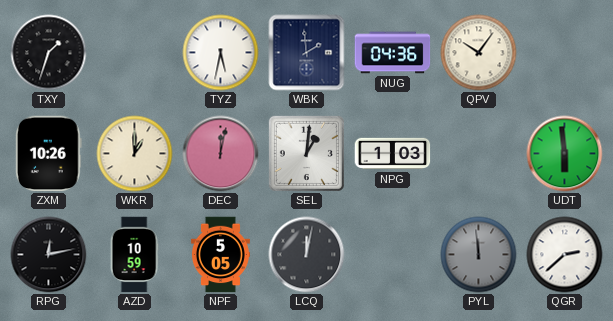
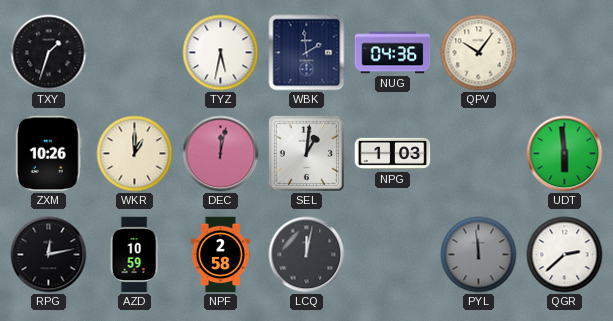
NPF: 5:05 -> 2:58 (220, 255)
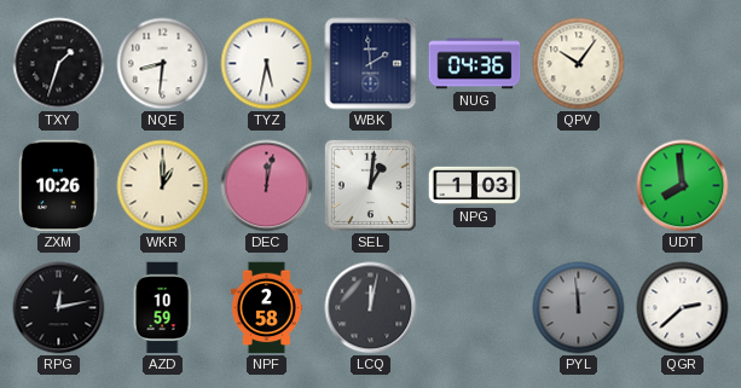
NQE: none -> 8:31 (163, 64)
UDT: 5:59 -> 7:59 (683, 186)
